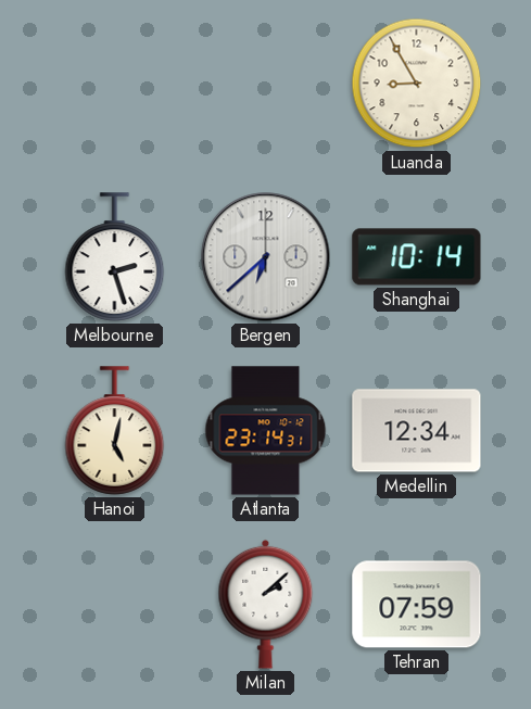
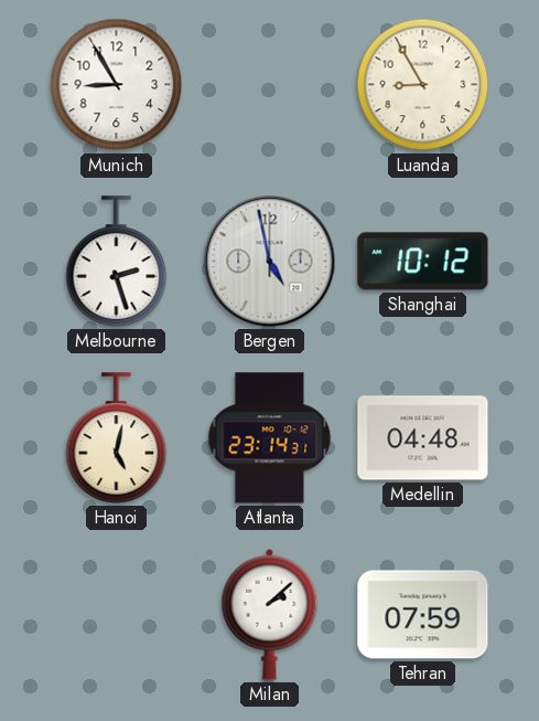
Munich: none -> 8:55 (117, 85)
Bergen: 6:38 -> 4:58 (270, 262)
Shanghai: 10:14 -> 10:12 (423, 262)
Medellin: 12:34 -> 04:48 (423, 438)
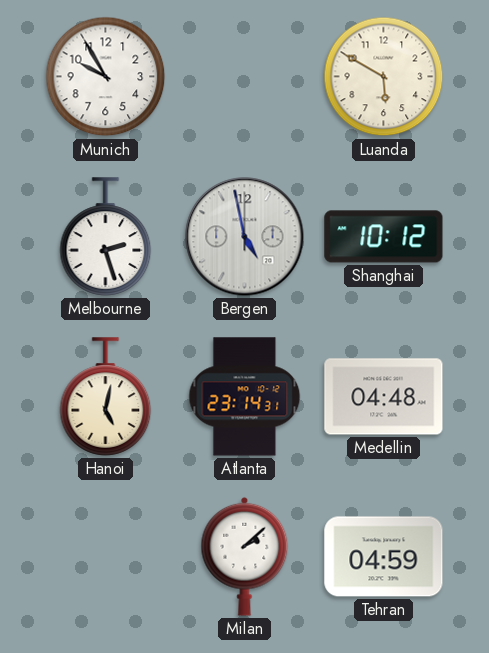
Munich: 8:55 -> 9:55 (106, 77)
Luanda: 8:55 -> 5:50 (384, 77)
Tehran: 07:59 -> 04:59 (384, 557)
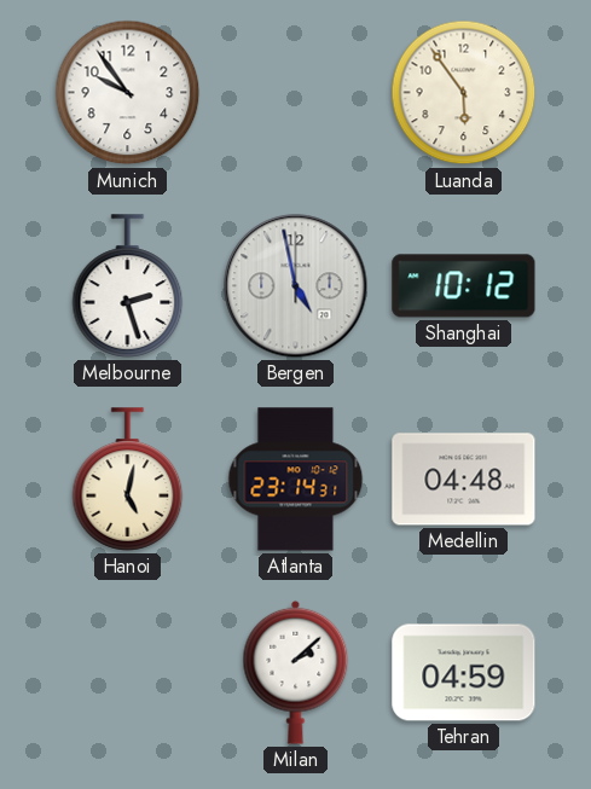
Munich: 9:55 -> 9:54 (128, 93)
Luanda: 5:50 -> 5:54 (464, 93)
